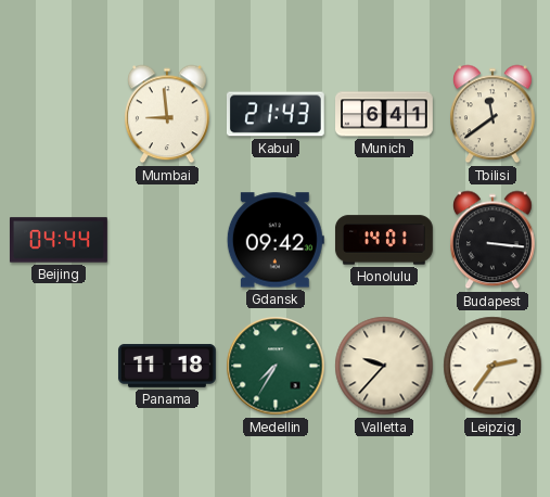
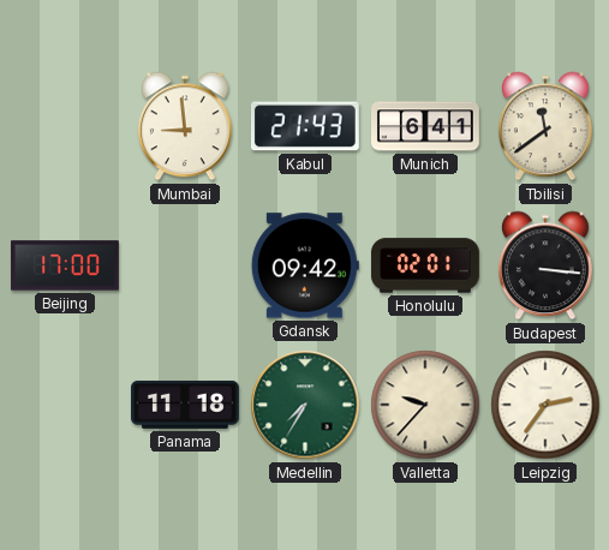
Beijing: 04:44 -> 17:00 (65, 265)
Honolulu: 14:01 -> 02:01 (425, 265)
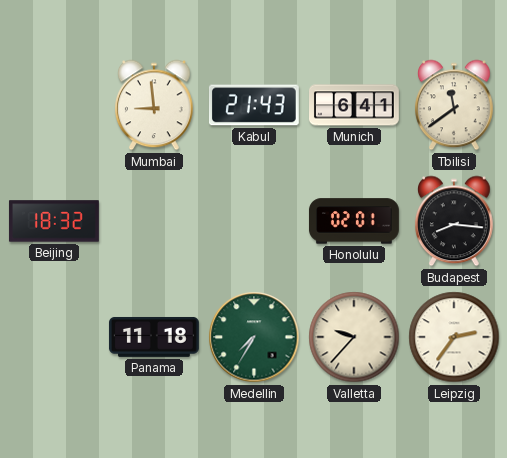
Beijing: 17:00 -> 18:32 (54, 221)
Gdansk: 09:42 -> none (305, 265)
Budapest: 3:16 -> 8:16 (455, 221)
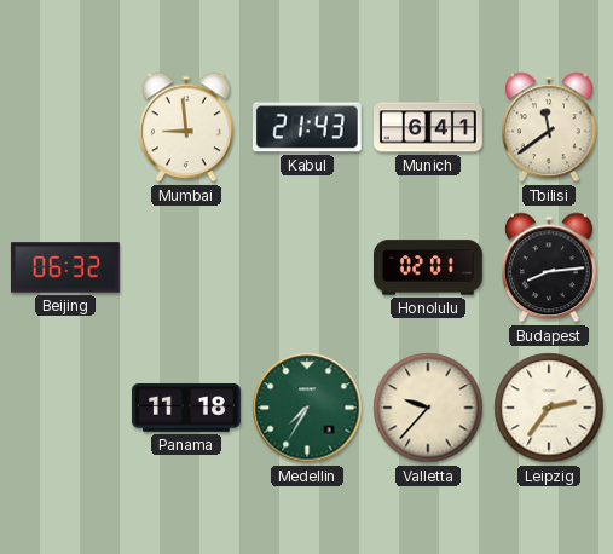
Beijing: 18:32 -> 06:32 (65, 267)
Budapest: 8:16 -> 8:14 (550, 267)
